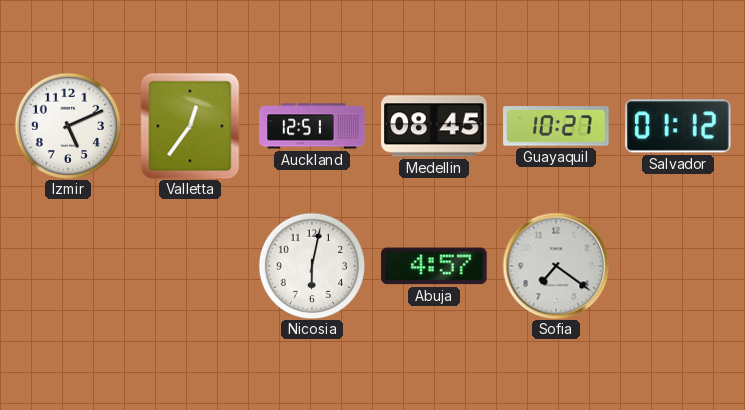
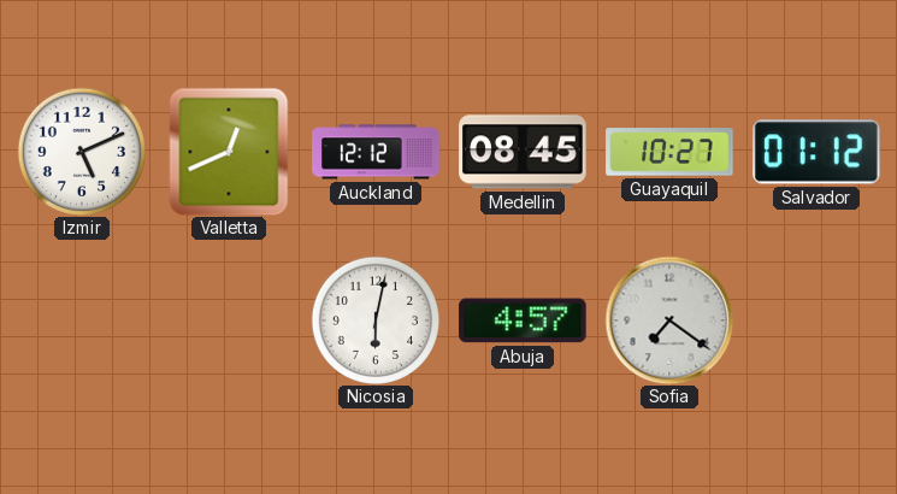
Valletta: 12:36 -> 12:41 (229, 152)
Auckland: 12:51 -> 12:12 (376, 152)
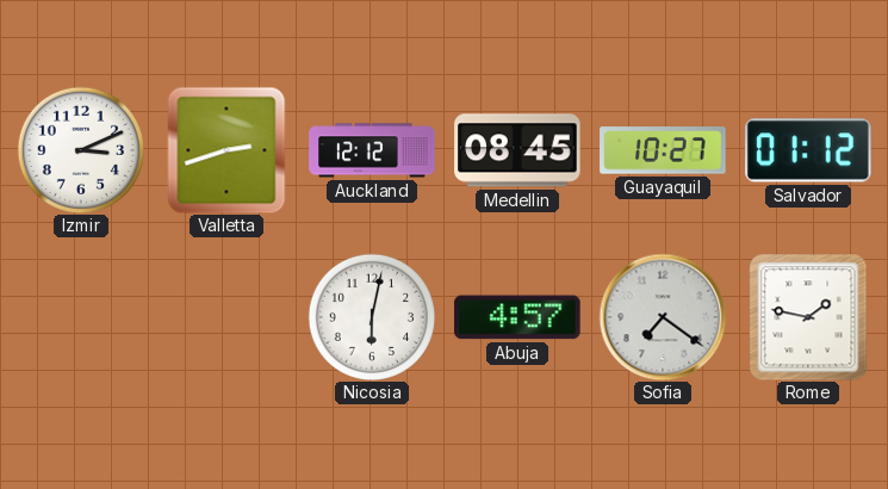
Izmir: 5:11 -> 3:11 (80, 149)
Valletta: 12:41 -> 2:42 (226, 150)
Rome: none -> 1:47 (808, 317)
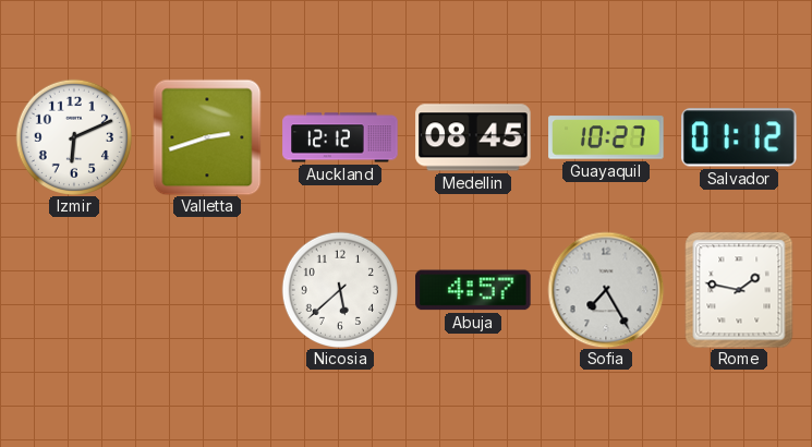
Izmir: 3:11 -> 6:11 (73, 136)
Nicosia: 6:02 -> 5:38 (339, 289)
Sofia: 7:21 -> 7:25 (606, 290)
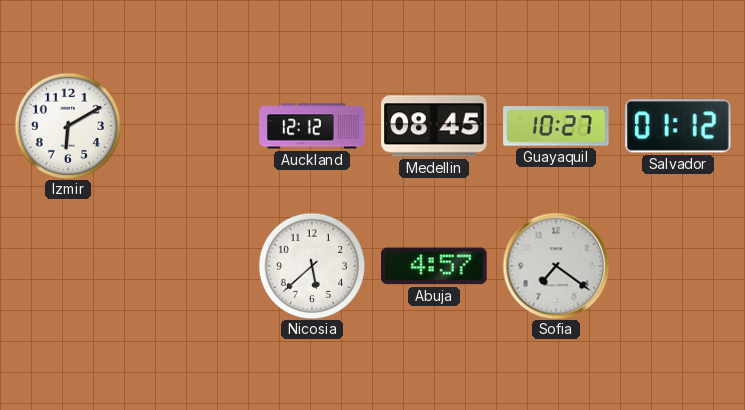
Izmir: 6:11 -> 6:10 (67, 125)
Valletta: 2:42 -> none (207, 137)
Sofia: 7:25 -> 7:21 (556, 266)
Rome: 1:47 -> none (739, 290)
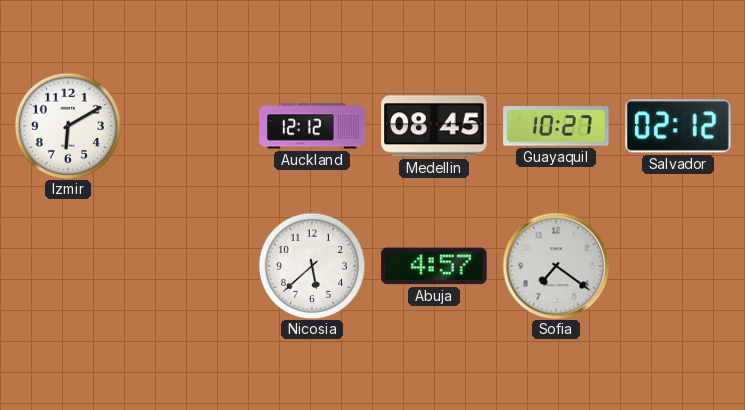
Salvador: 01:12 -> 02:12 (679, 126)
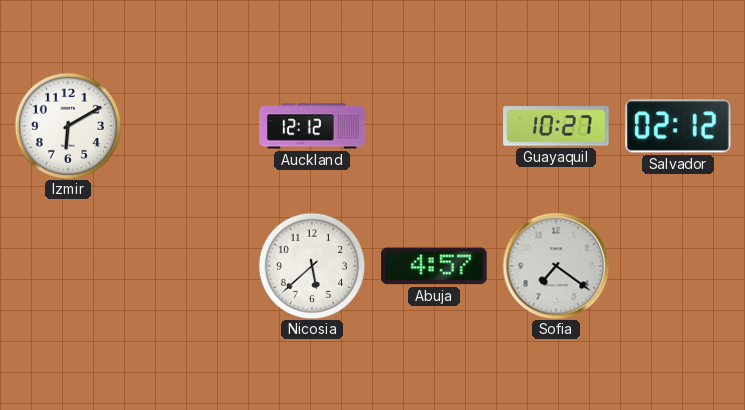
Medellin: 08:45 -> none (434, 126)
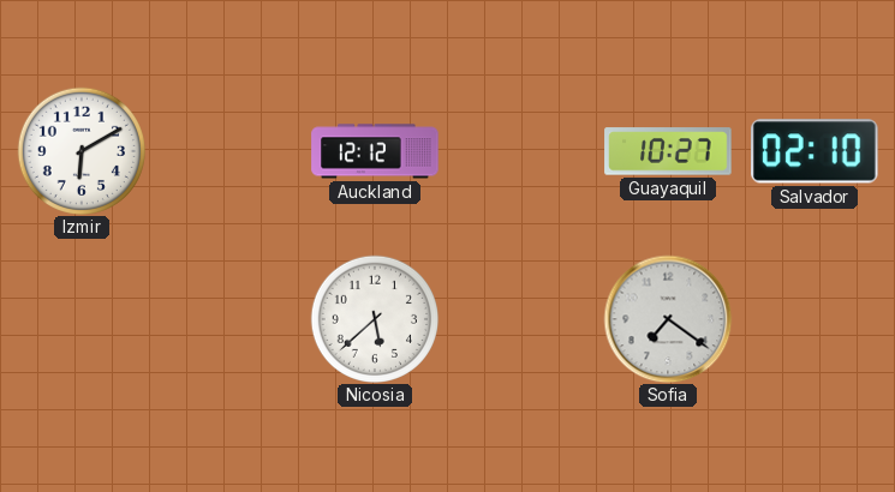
Salvador: 02:12 -> 02:10 (816, 151)
Abuja: 4:57 -> none (434, 266)
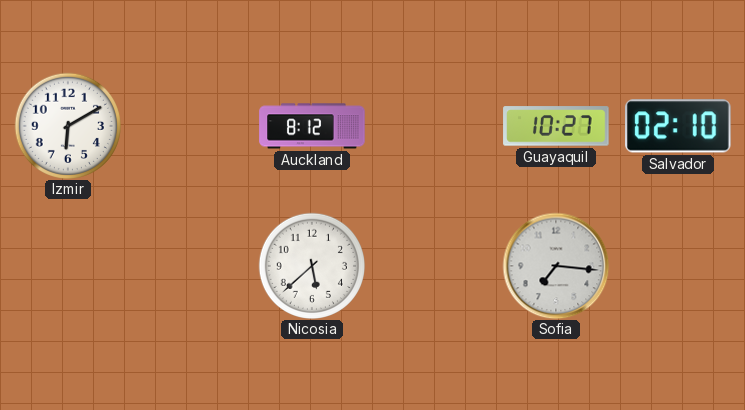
Auckland: 12:12 -> 8:12 (312, 126)
Sofia: 7:21 -> 7:16 (556, 266)
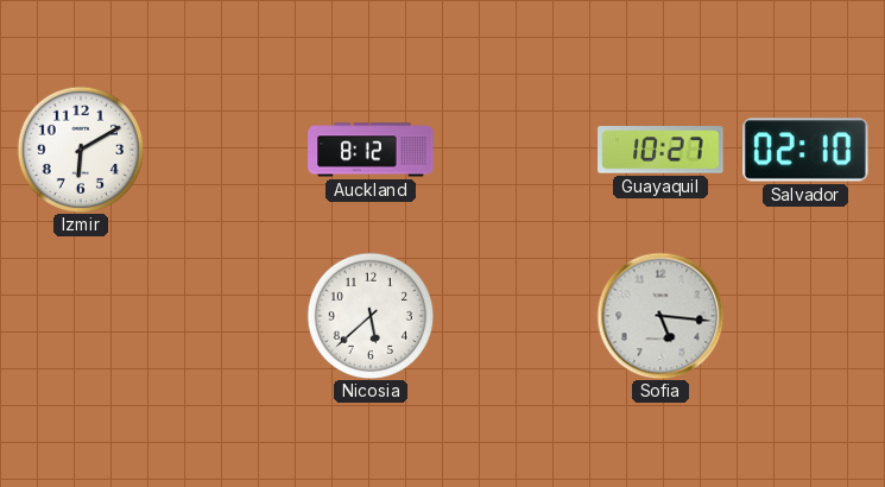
Sofia: 7:16 -> 5:16 (660, 316)
